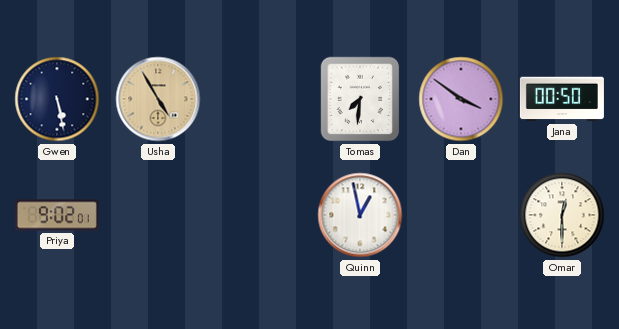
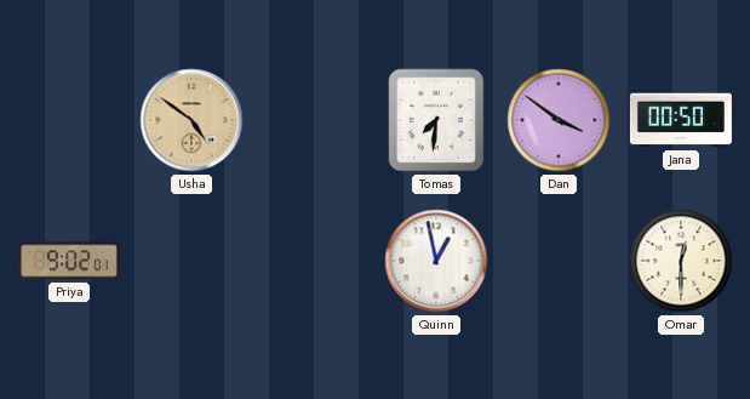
Gwen: 5:28 -> none (57, 99)
Usha: 4:55 -> 4:51 (191, 120)
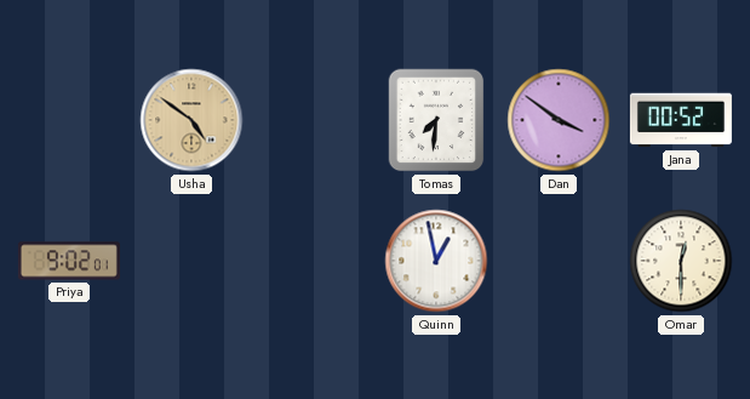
Jana: 00:50 -> 00:52 (681, 120)
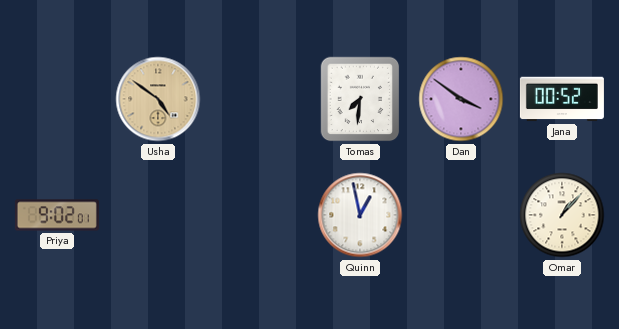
Omar: 12:30 -> 1:07 (562, 215)
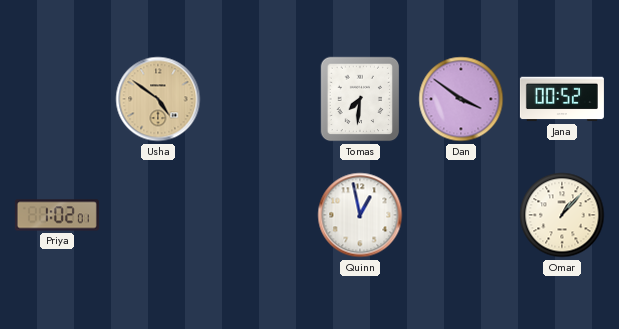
Priya: 9:02 -> 1:02 (57, 215)
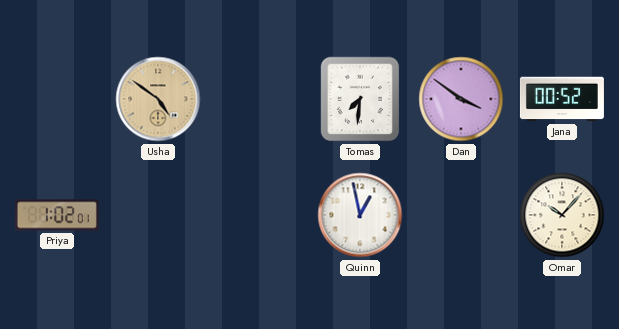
Omar: 1:07 -> 10:07 (562, 215)
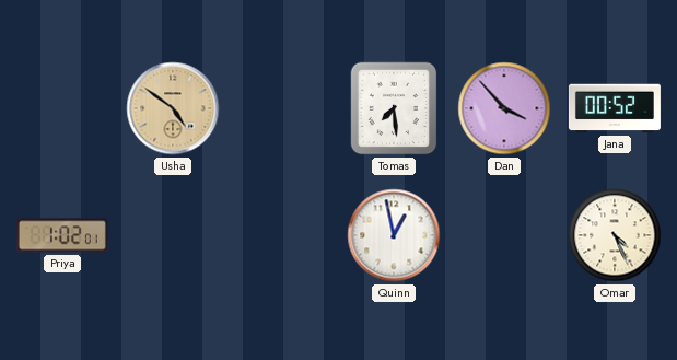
Tomas: 7:31 -> 7:29 (394, 108)
Dan: 3:51 -> 3:53 (504, 108)
Omar: 10:07 -> 4:26 (615, 235)
